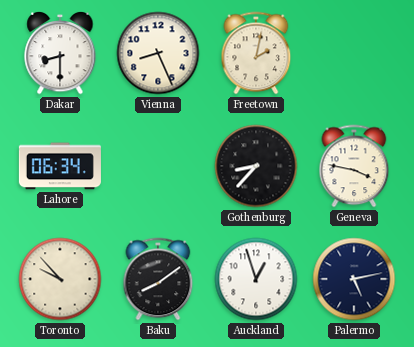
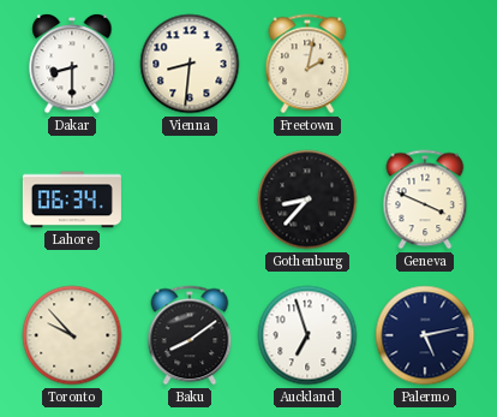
Vienna: 8:26 -> 8:31 (190, 64)
Geneva: 3:47 -> 3:49 (425, 199)
Auckland: 12:57 -> 6:57 (307, 335)
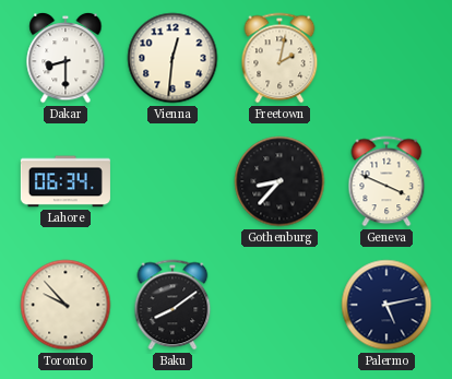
Vienna: 8:31 -> 12:31 (173, 58)
Auckland: 6:57 -> none (307, 335)
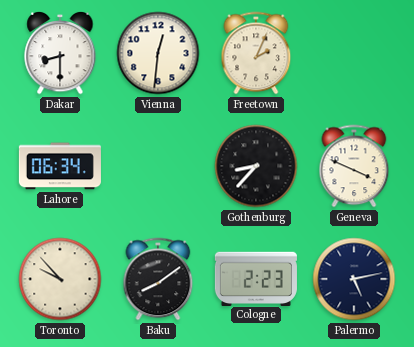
Freetown: 2:02 -> 2:04 (256, 53)
Cologne: none -> 2:23 (256, 278)
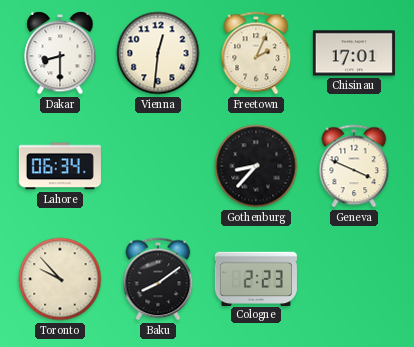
Chisinau: none -> 17:01 (354, 53)
Palermo: 5:13 -> none (354, 279)
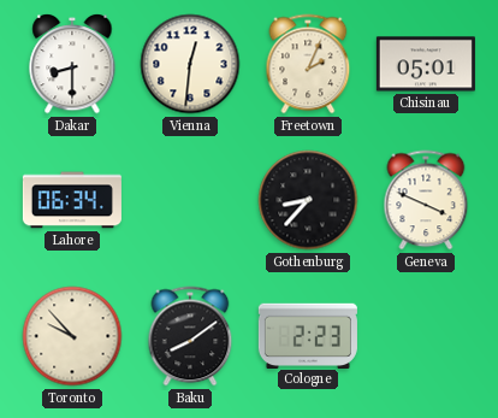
Chisinau: 17:01 -> 05:01 (426, 64)
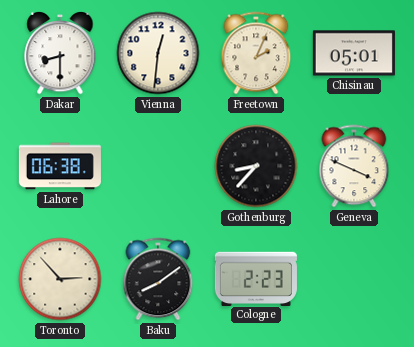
Lahore: 06:34 -> 06:38 (60, 166)
Toronto: 9:53 -> 2:53 (60, 279)
